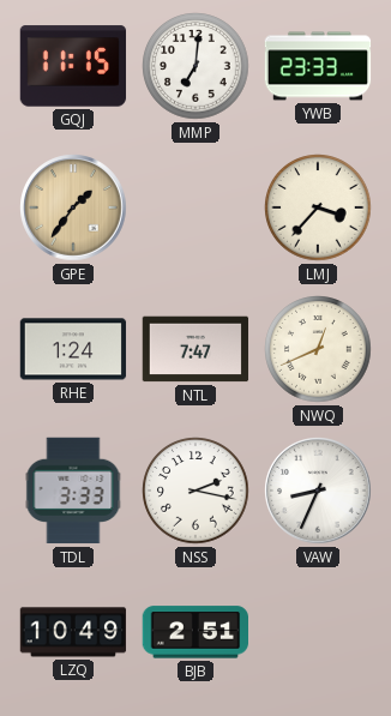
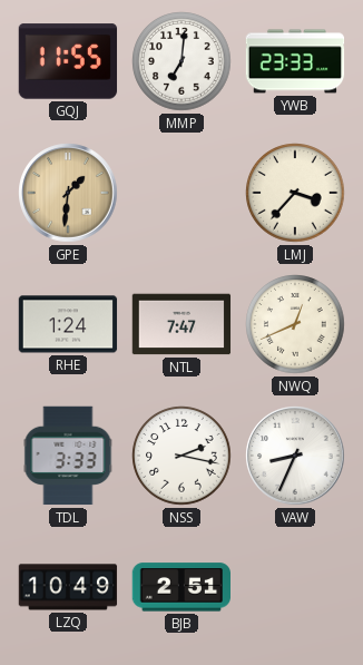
GQJ: 11:15 -> 11:55 (68, 61)
GPE: 1:36 -> 1:31 (68, 193)
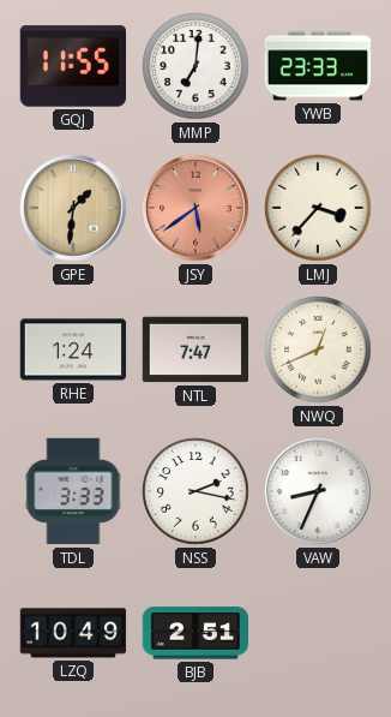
JSY: none -> 5:39 (195, 208)
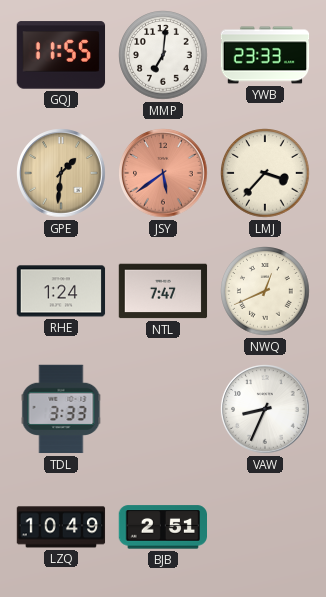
NSS: 2:17 -> none (195, 491)
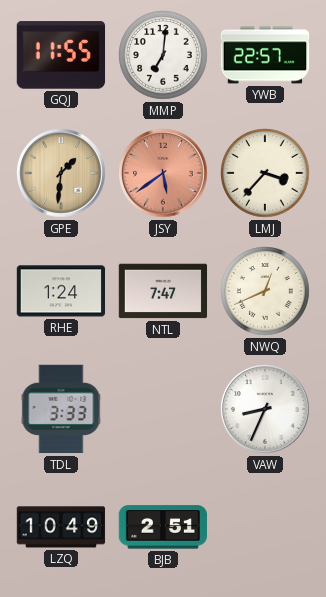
YWB: 23:33 -> 22:57 (265, 55)
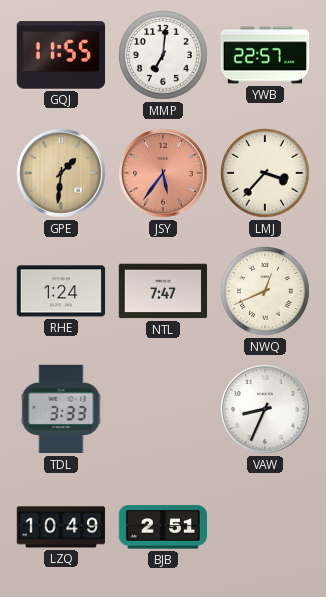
JSY: 5:39 -> 5:36 (163, 173)
